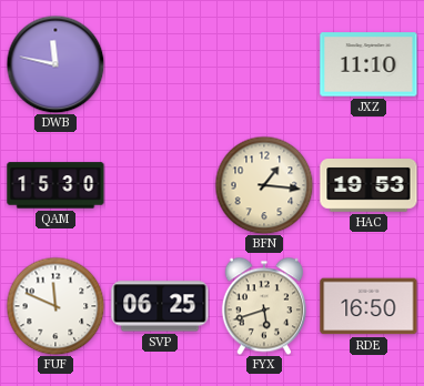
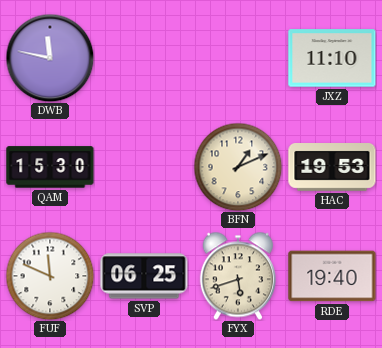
BFN: 1:16 -> 1:11 (238, 167)
RDE: 16:50 -> 19:40 (332, 276)
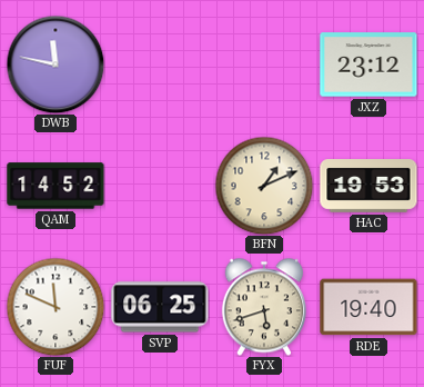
JXZ: 11:10 -> 23:12 (369, 64)
QAM: 15:30 -> 14:52 (55, 186)
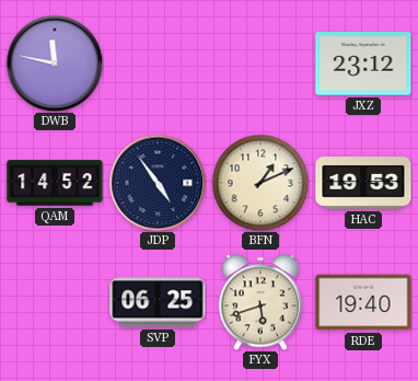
JDP: none -> 4:54 (158, 183)
FUF: 11:49 -> none (55, 307)
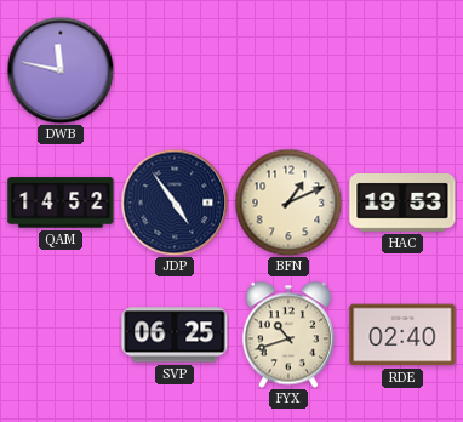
JXZ: 23:12 -> none (363, 63)
FYX: 5:42 -> 10:42 (288, 335)
RDE: 19:40 -> 02:40 (402, 335)
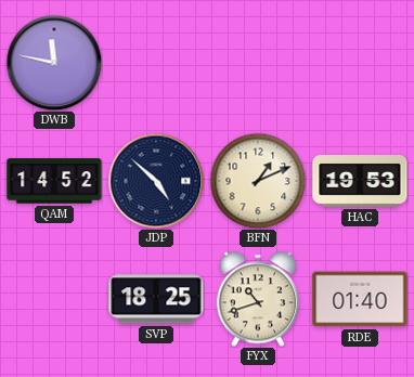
JDP: 4:54 -> 4:52 (156, 181)
SVP: 06:25 -> 18:25 (156, 299)
RDE: 02:40 -> 01:40 (360, 299)
